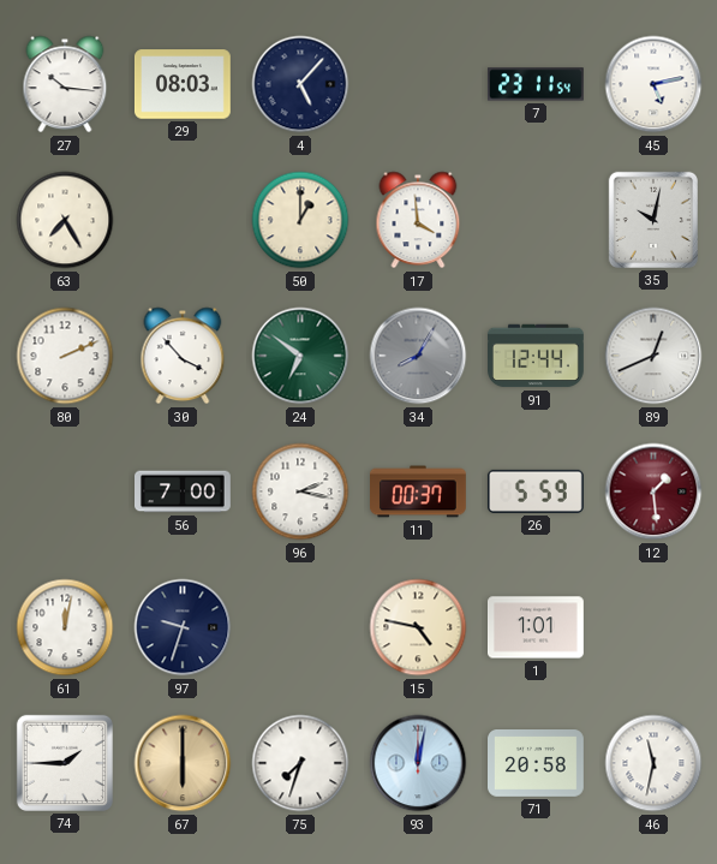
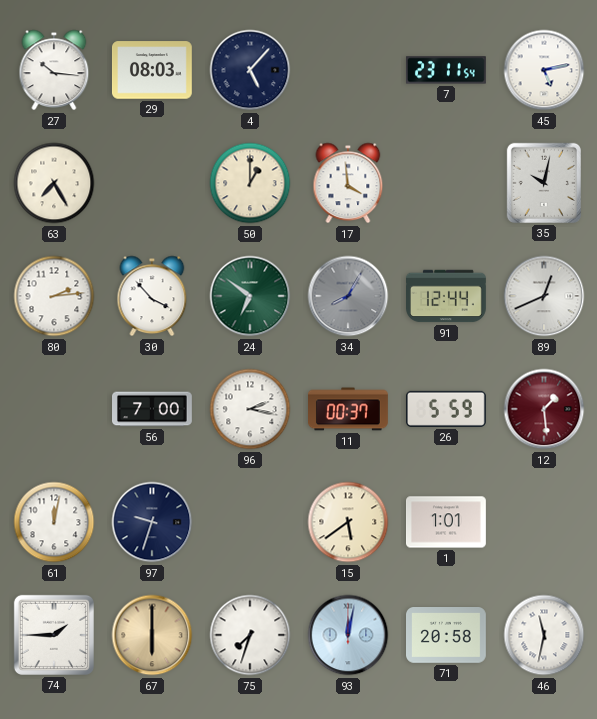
80: 2:11 -> 2:14 (54, 296)
15: 4:47 -> 5:39 (348, 522)
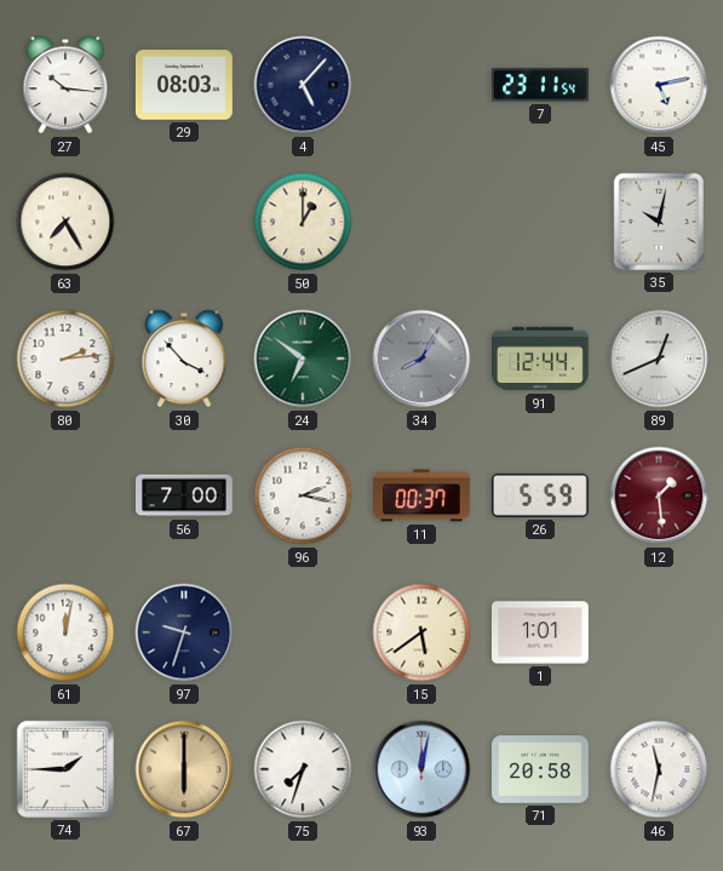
17: 3:59 -> none (348, 183)
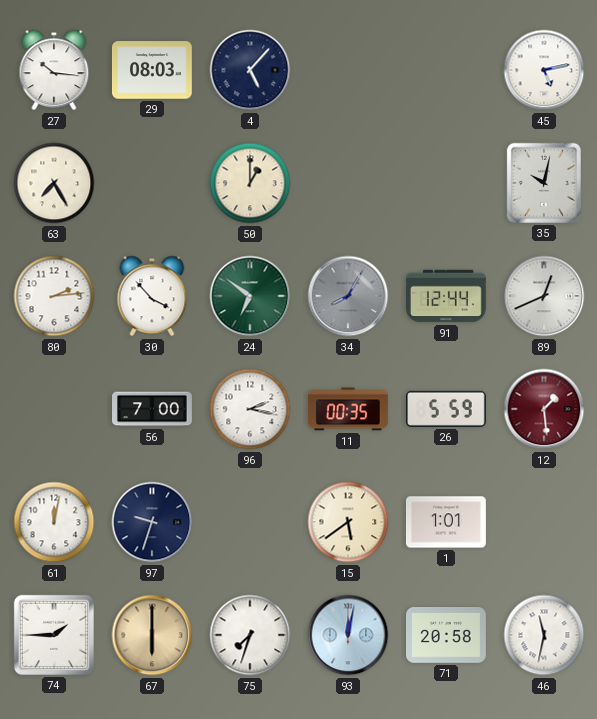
7: 23:11 -> none (540, 85)
11: 00:37 -> 00:35 (349, 409)
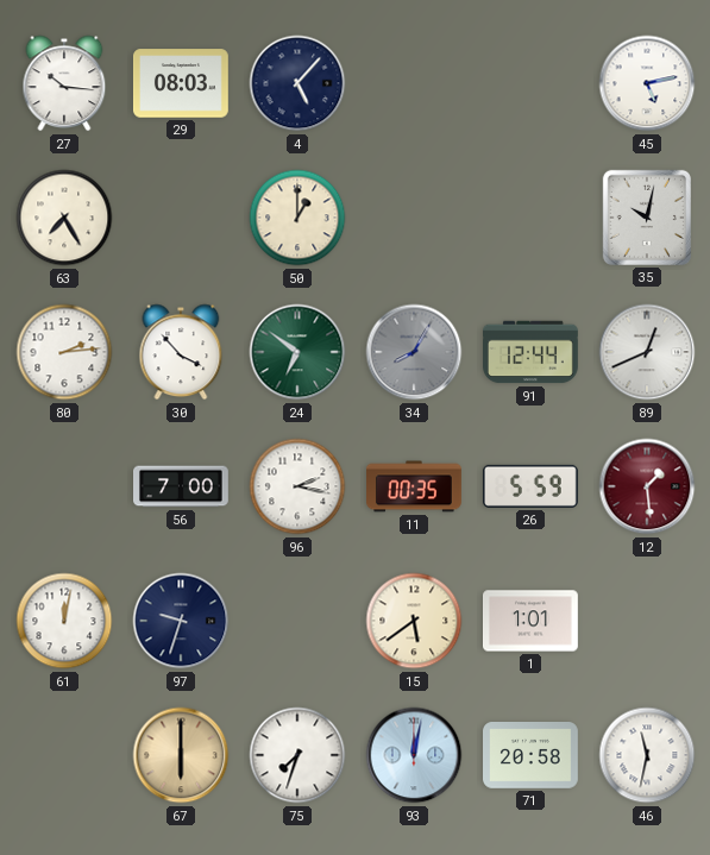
74: 1:45 -> none (54, 635)
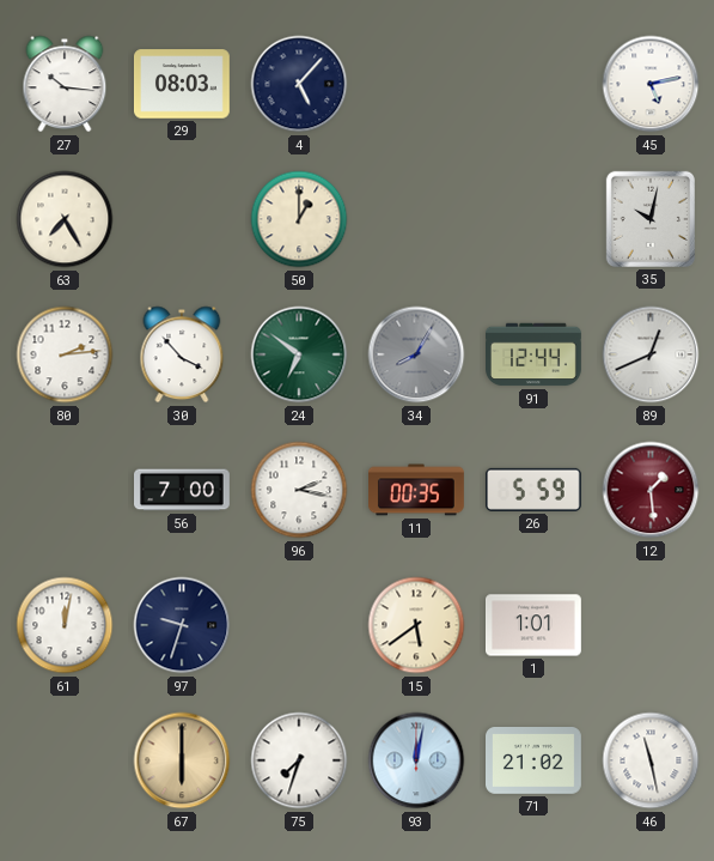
71: 20:58 -> 21:02 (535, 760)
46: 11:32 -> 11:28 (651, 760)
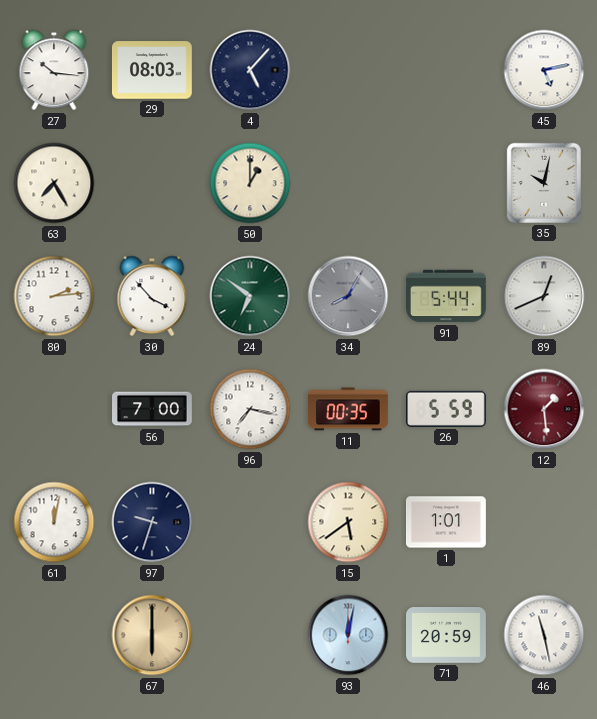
91: 12:44 -> 5:44 (447, 296)
96: 2:17 -> 7:17 (250, 409)
75: 7:33 -> none (299, 760)
71: 21:02 -> 20:59 (447, 635)
